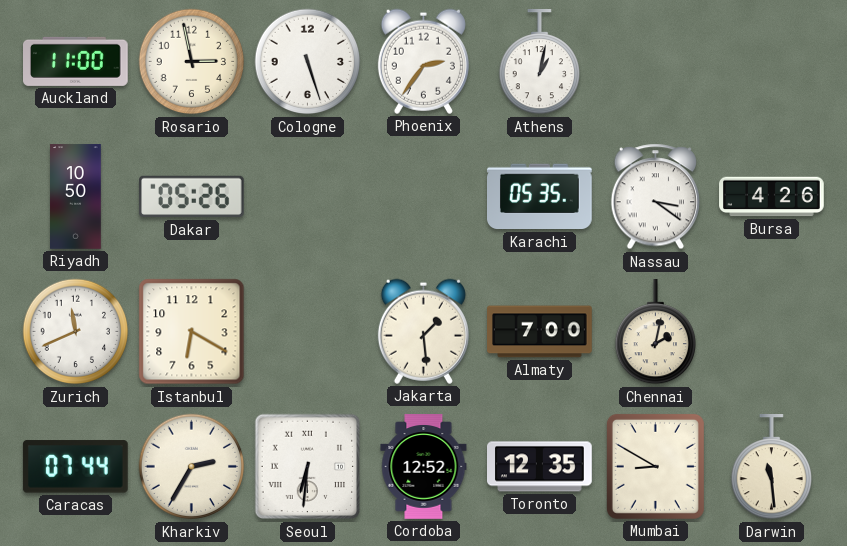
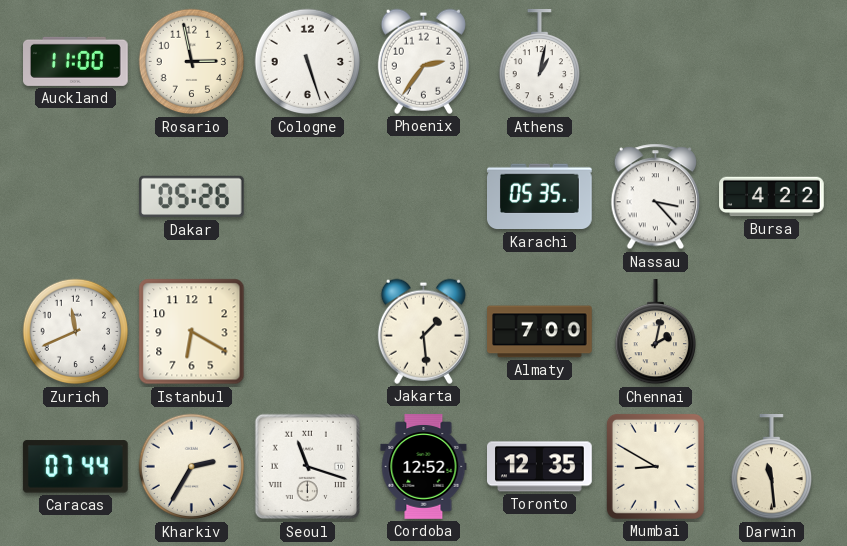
Riyadh: 10:50 -> none (76, 197)
Nassau: 3:21 -> 3:23 (656, 197)
Bursa: 4:26 -> 4:22 (772, 197)
Seoul: 6:31 -> 11:18 (308, 467)
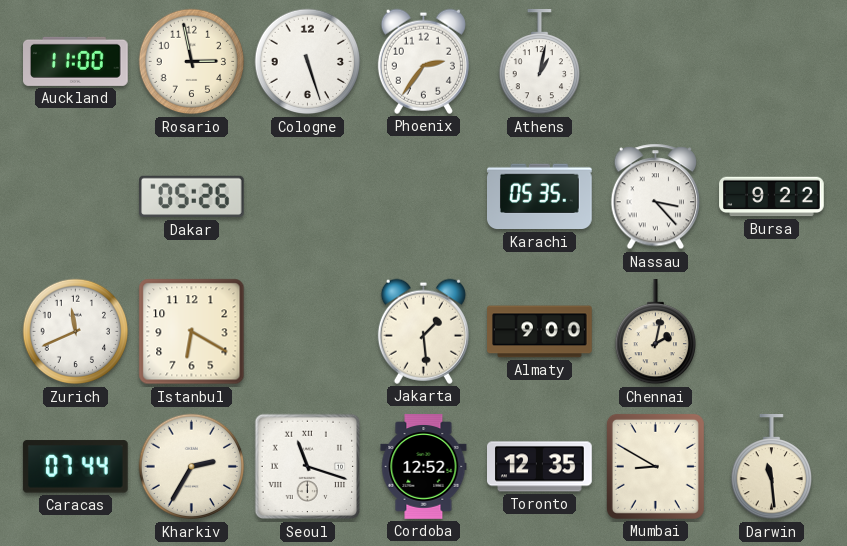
Bursa: 4:22 -> 9:22 (772, 197)
Almaty: 7:00 -> 9:00 (540, 332)
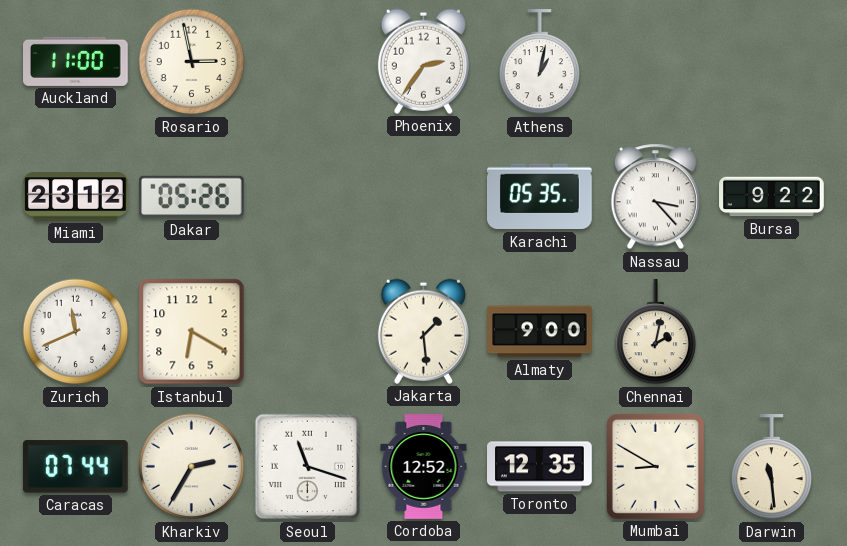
Cologne: 5:27 -> none (308, 62)
Miami: none -> 23:12 (76, 197)
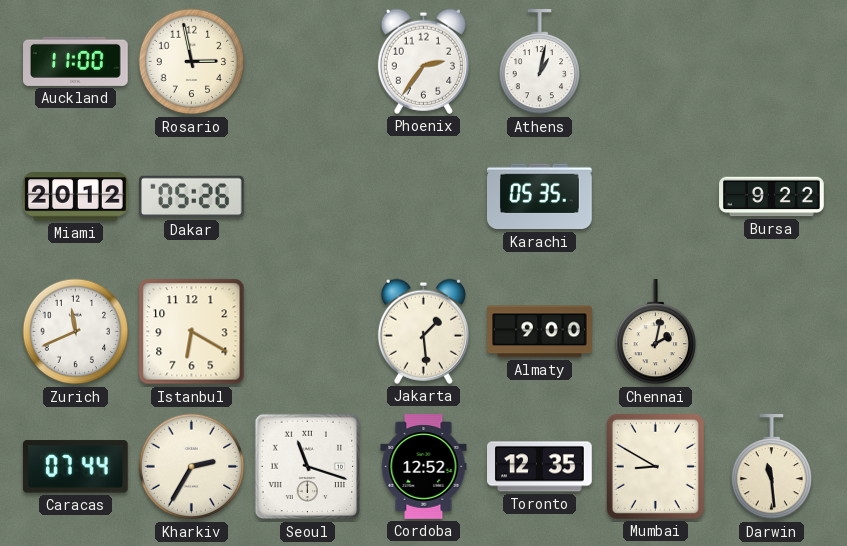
Miami: 23:12 -> 20:12 (76, 197)
Nassau: 3:23 -> none (656, 197)
